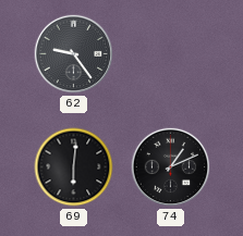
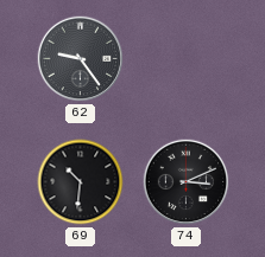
69: 6:01 -> 10:31 (81, 182)
74: 1:11 -> 3:11 (187, 182)
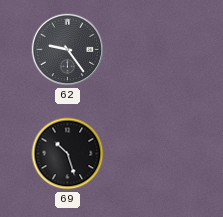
69: 10:31 -> 10:27 (68, 154)
74: 3:11 -> none (187, 182)
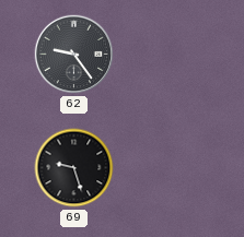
69: 10:27 -> 9:27 (74, 168)
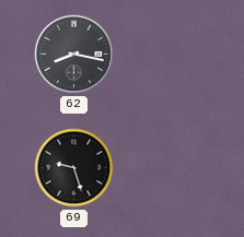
62: 9:24 -> 8:17 (74, 55)
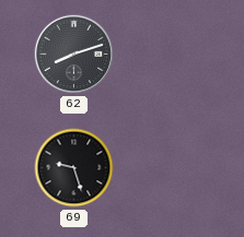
62: 8:17 -> 8:12 (74, 55)
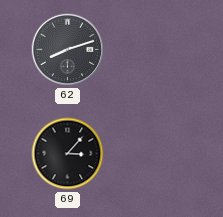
69: 9:27 -> 3:07 (68, 154)
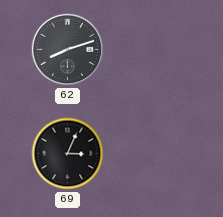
69: 3:07 -> 3:04 (68, 154)
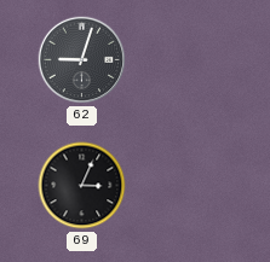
62: 8:12 -> 9:03 (82, 60)
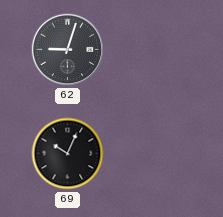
69: 3:04 -> 10:04 (68, 154)
